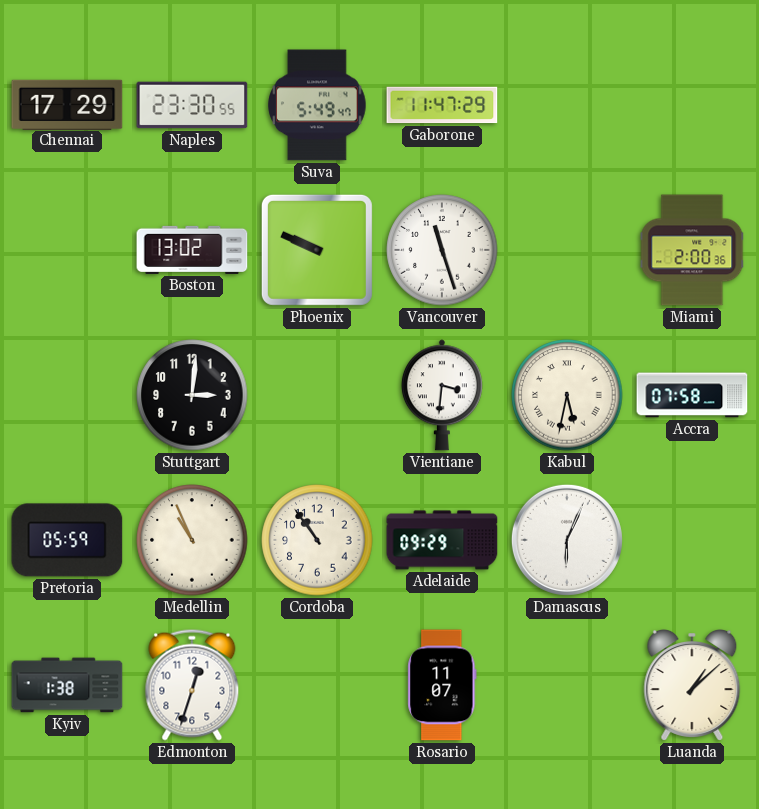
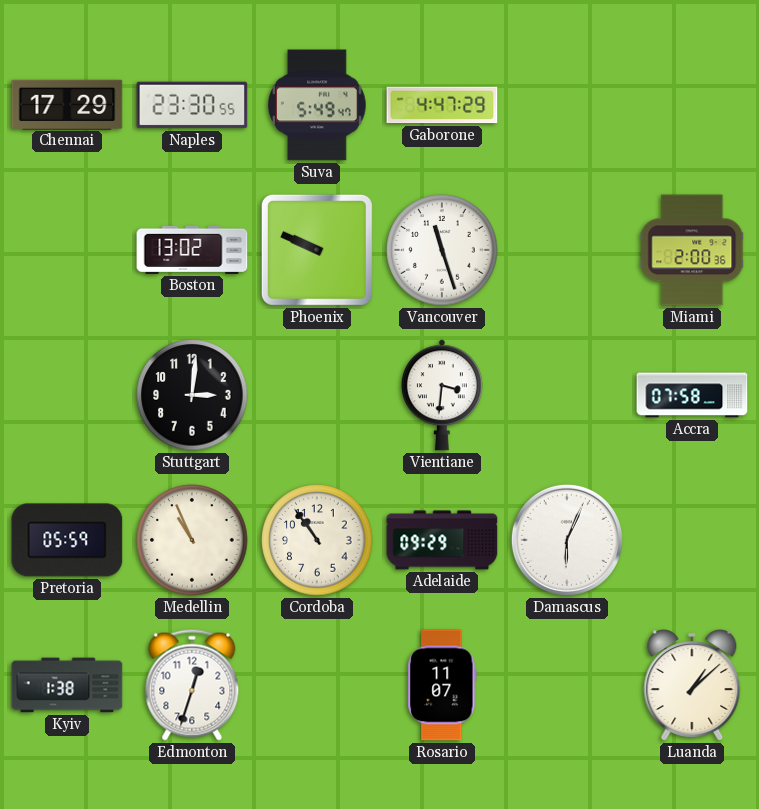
Gaborone: 11:47 -> 4:47 (442, 105)
Kabul: 5:32 -> none (567, 395)
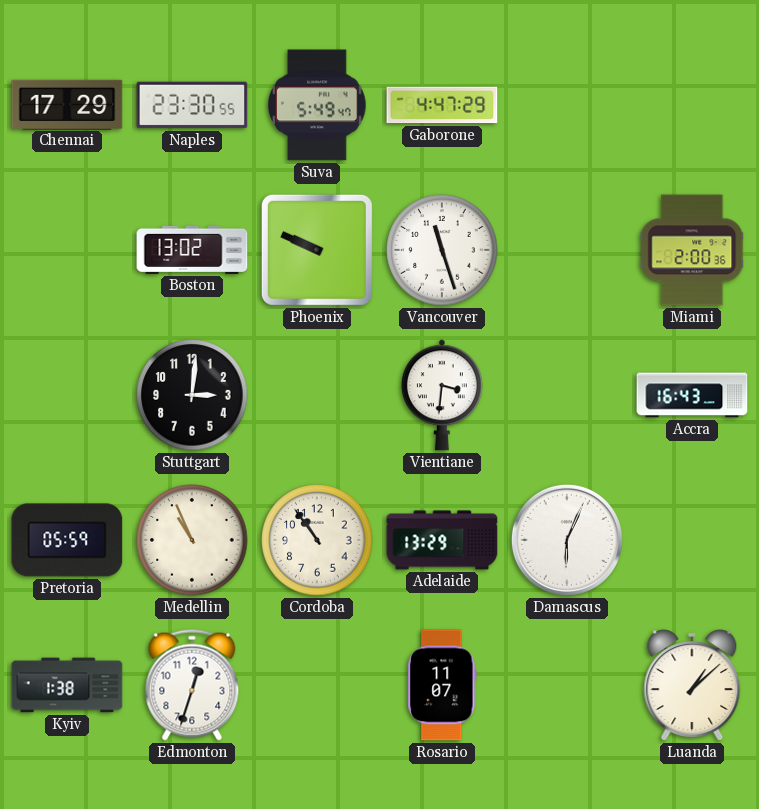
Accra: 07:58 -> 16:43 (692, 395)
Adelaide: 09:29 -> 13:29 (442, 540)
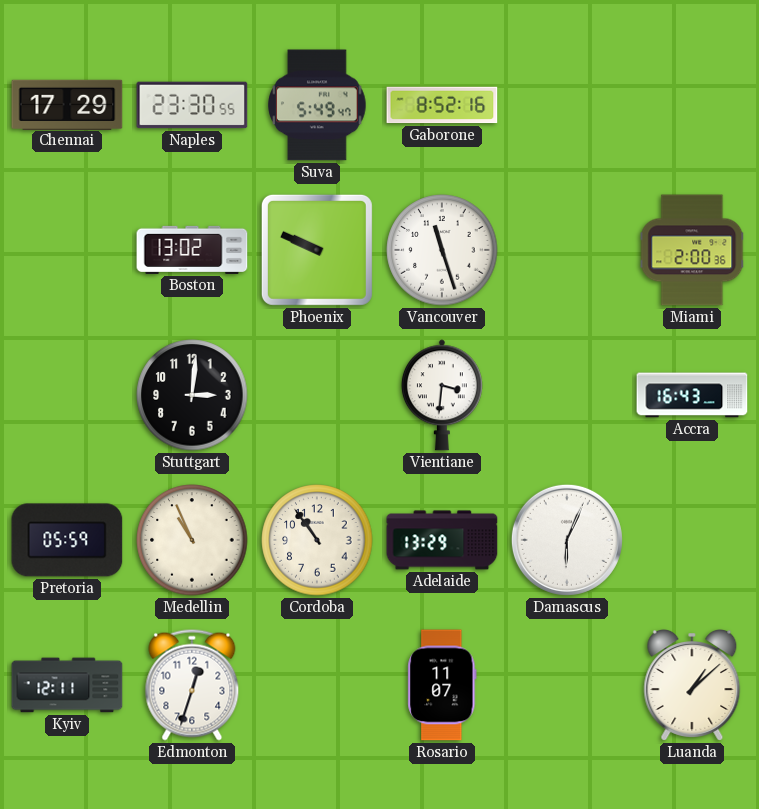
Gaborone: 4:47 -> 8:52 (442, 105)
Kyiv: 1:38 -> 12:11 (67, 685)
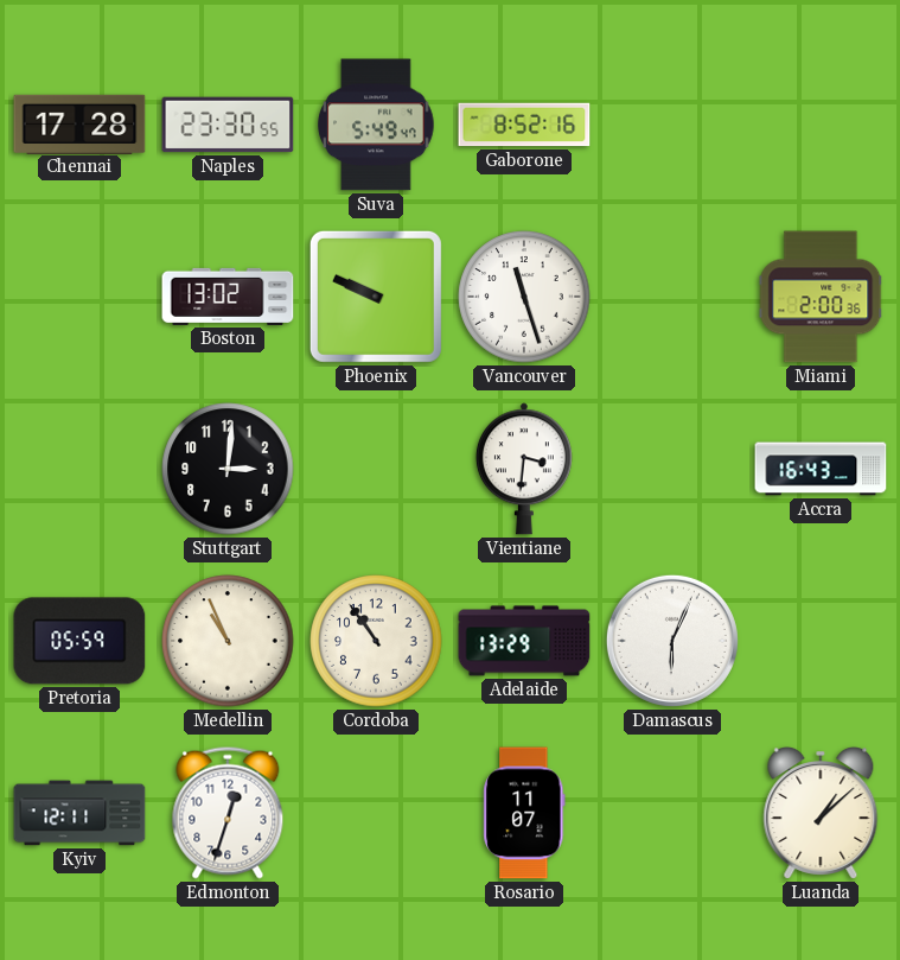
Chennai: 17:29 -> 17:28 (79, 123)
